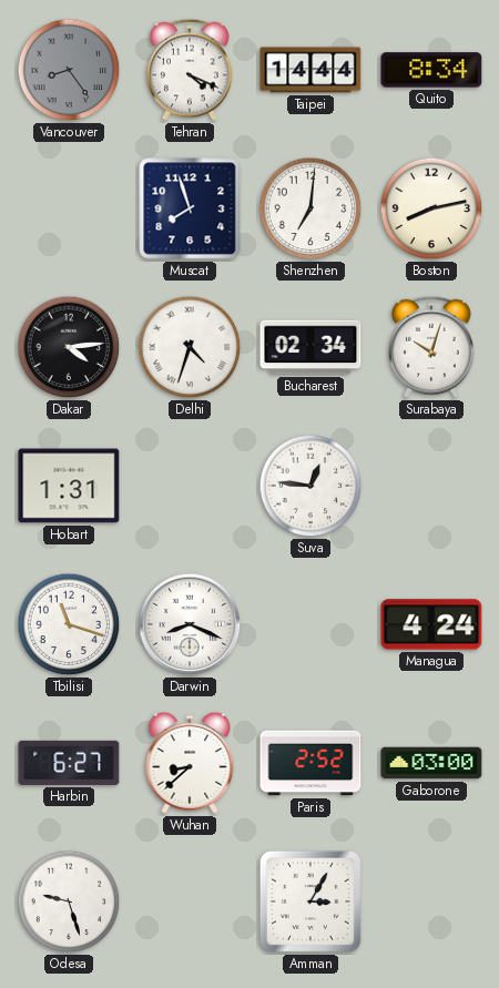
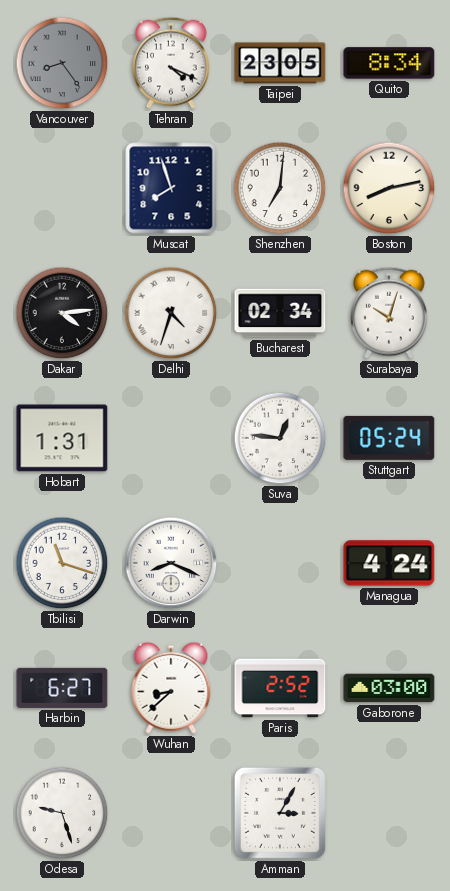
Taipei: 14:44 -> 23:05 (280, 63)
Stuttgart: none -> 05:24 (389, 438)
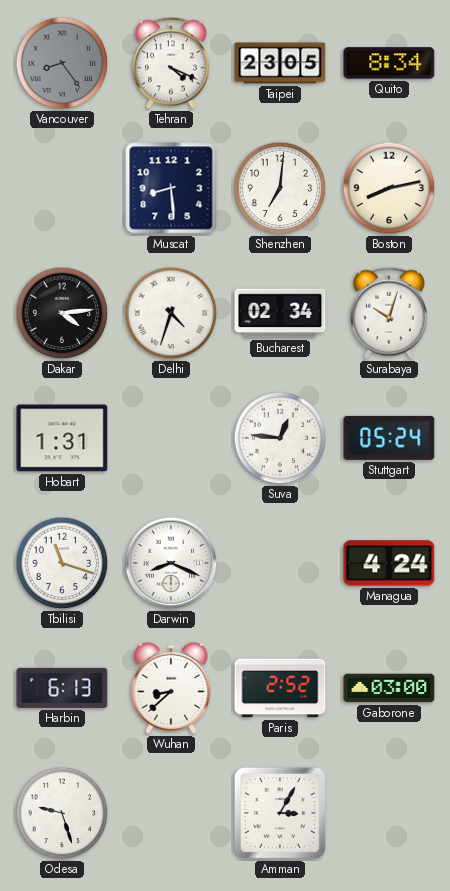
Muscat: 7:57 -> 8:29 (171, 188)
Harbin: 6:27 -> 6:13 (62, 688)
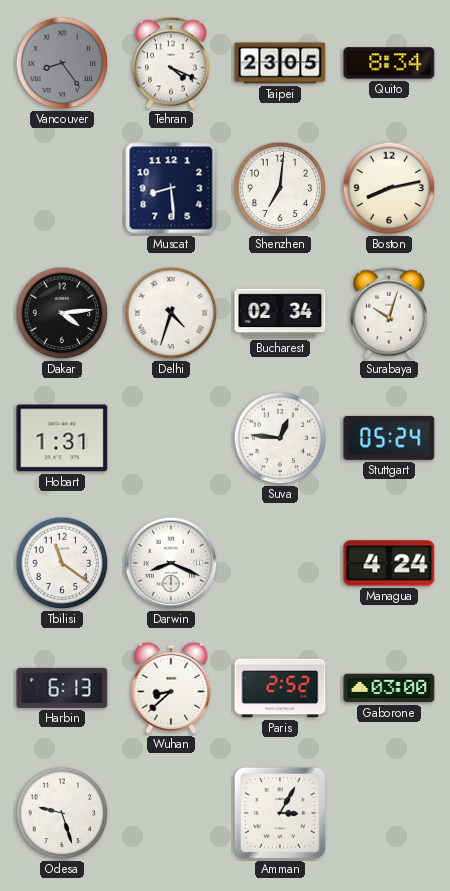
Tbilisi: 11:18 -> 11:21 (62, 563)
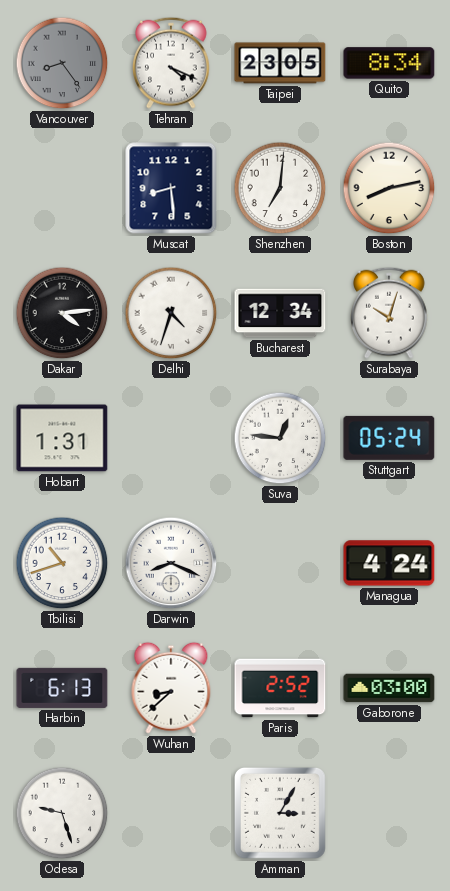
Bucharest: 02:34 -> 12:34 (280, 313)
Tbilisi: 11:21 -> 10:42 (62, 563)
